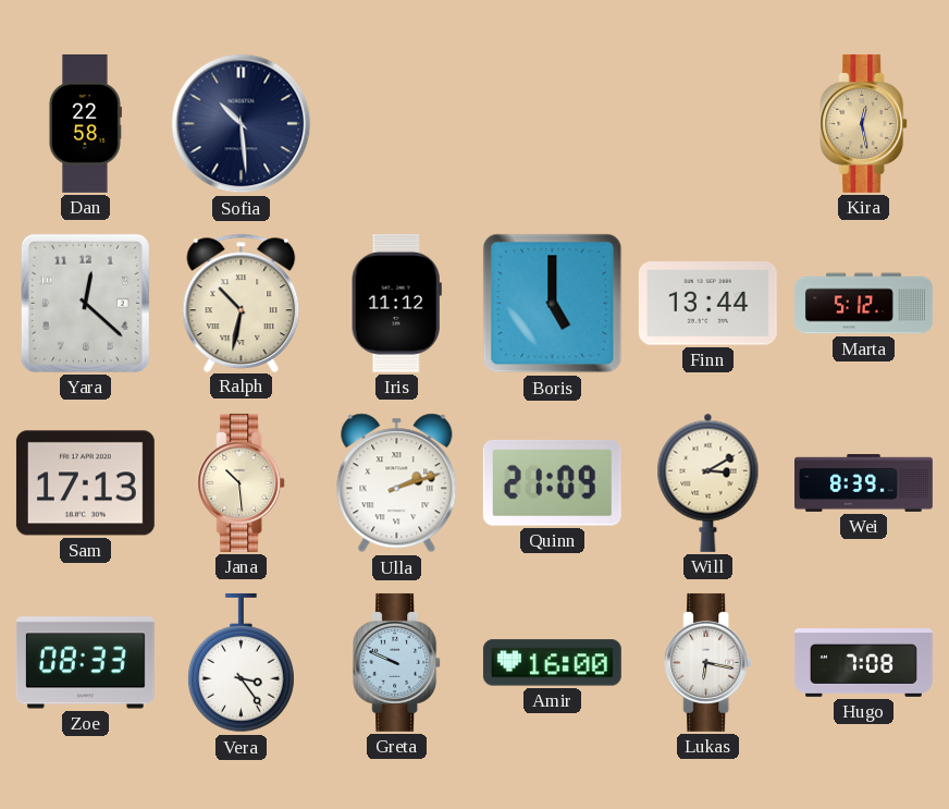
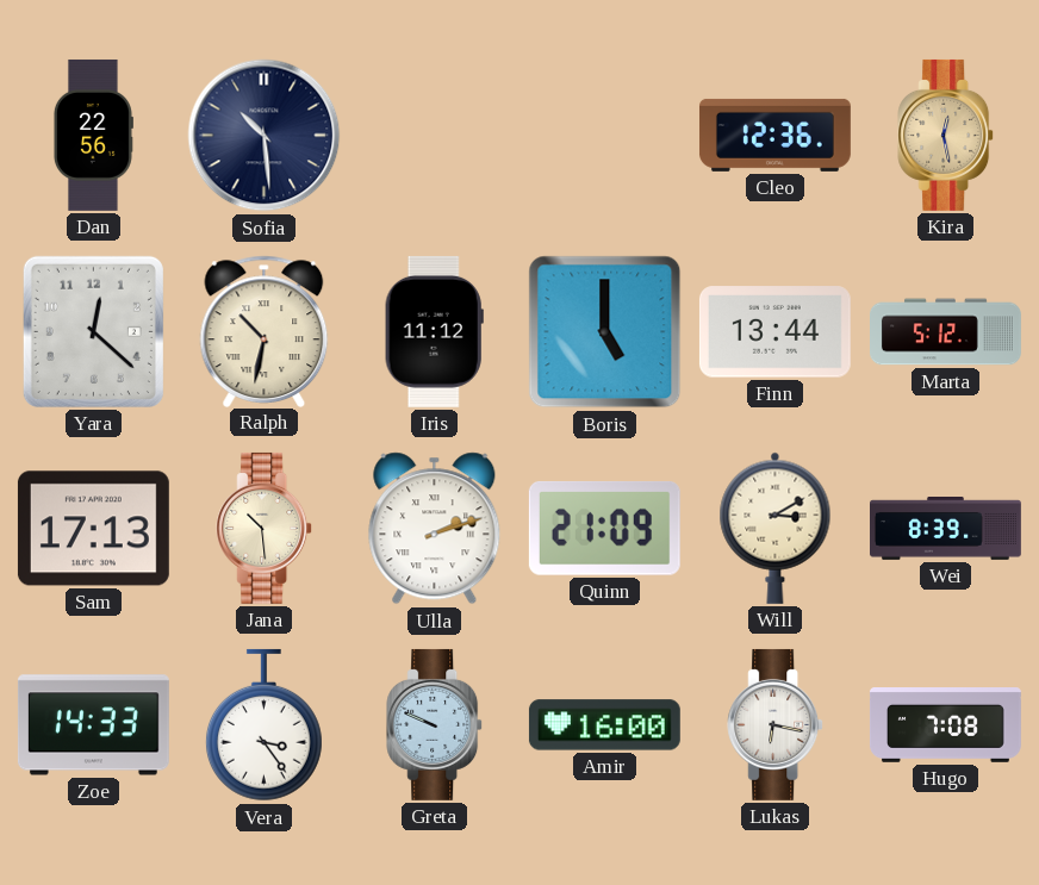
Dan: 22:58 -> 22:56 (93, 135)
Cleo: none -> 12:36 (774, 135)
Zoe: 08:33 -> 14:33 (93, 725)
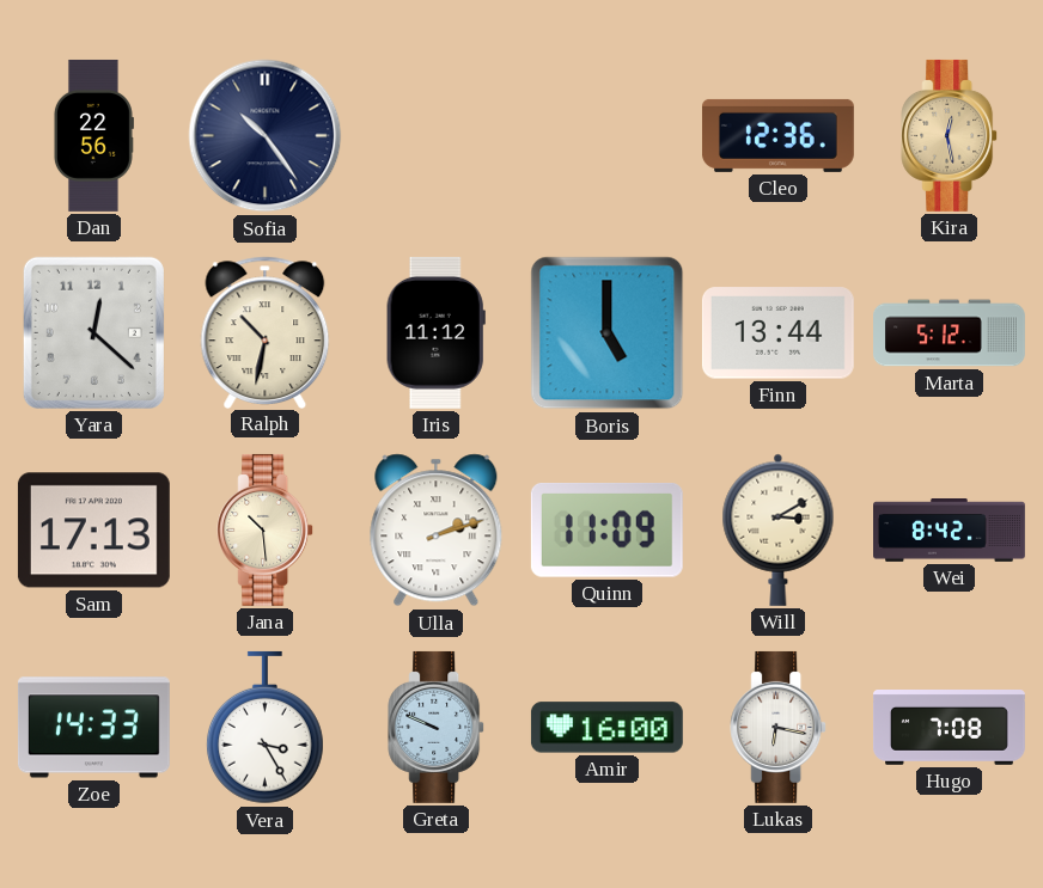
Sofia: 10:29 -> 10:24 (266, 136)
Quinn: 21:09 -> 11:09 (606, 531)
Wei: 8:39 -> 8:42 (950, 531)
Vera: 3:24 -> 3:25 (264, 728)
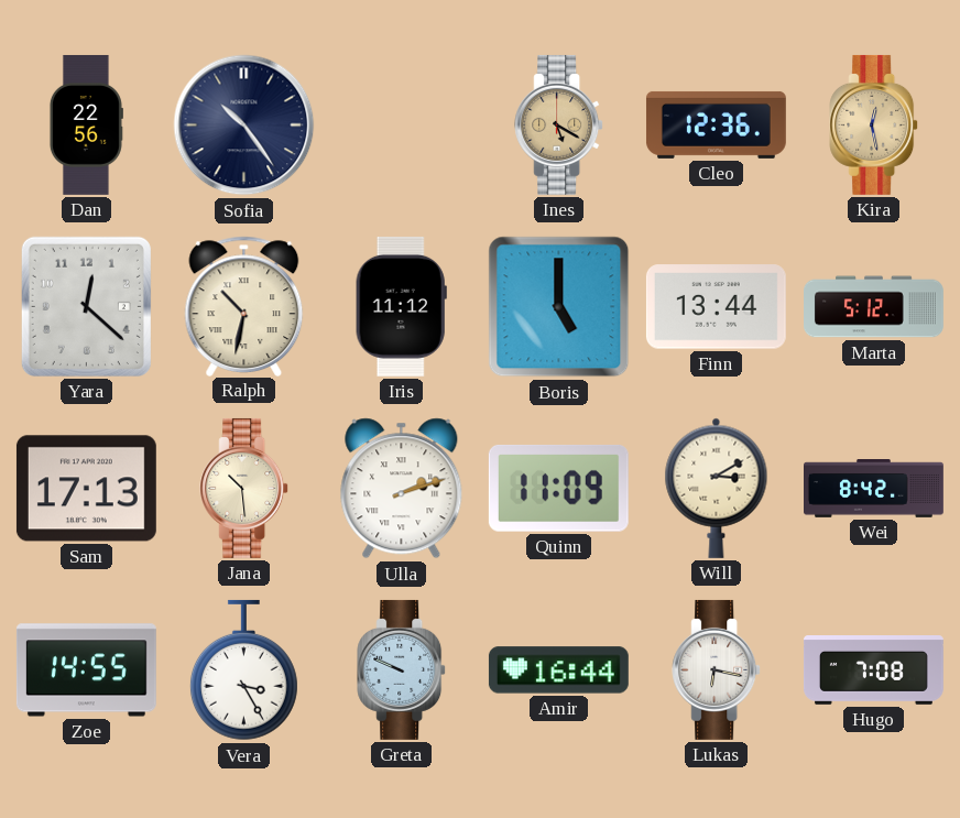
Ines: none -> 5:20 (559, 124)
Zoe: 14:33 -> 14:55 (86, 670)
Amir: 16:00 -> 16:44 (558, 670)
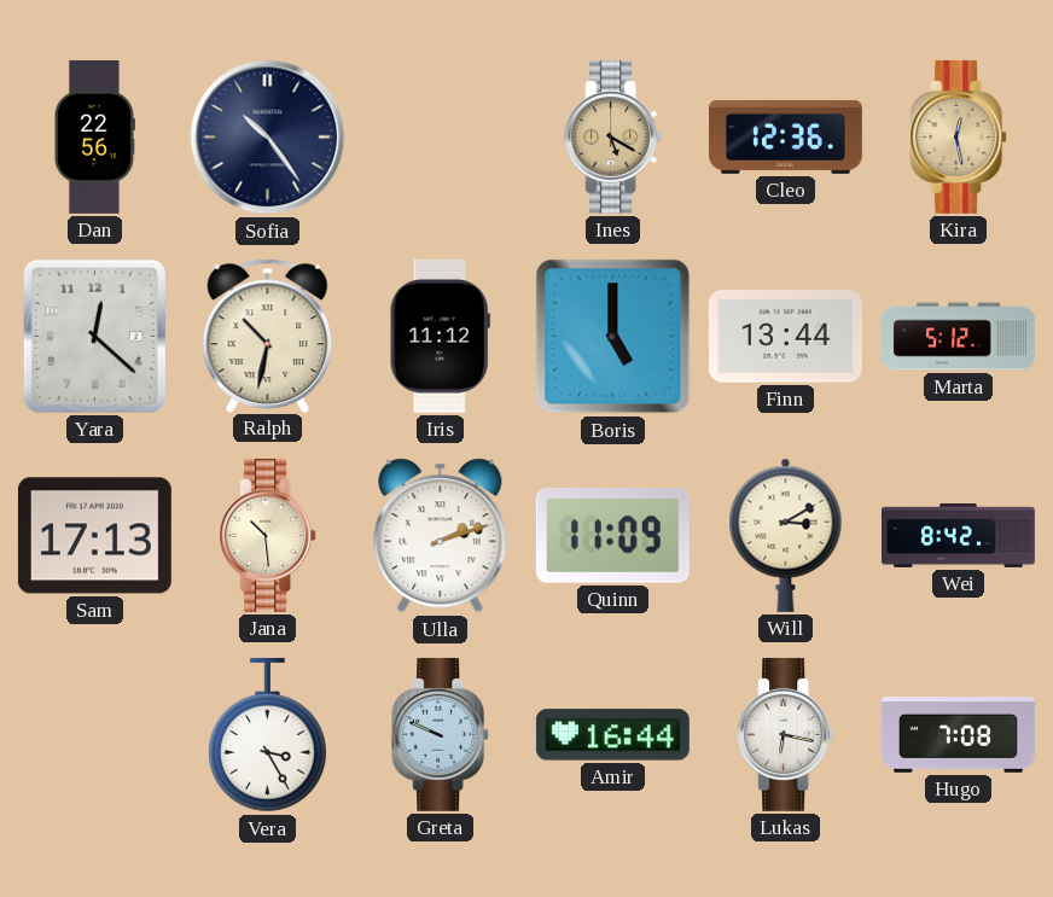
Zoe: 14:55 -> none (86, 670)
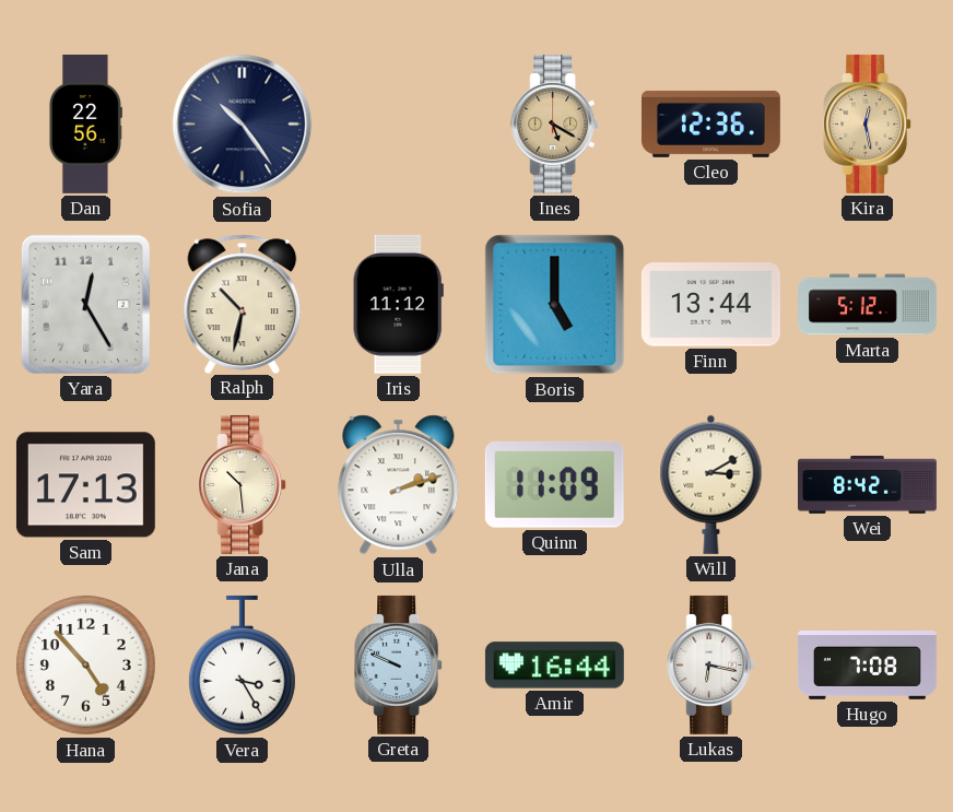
Yara: 12:22 -> 12:25 (85, 304)
Hana: none -> 4:53 (86, 666)
